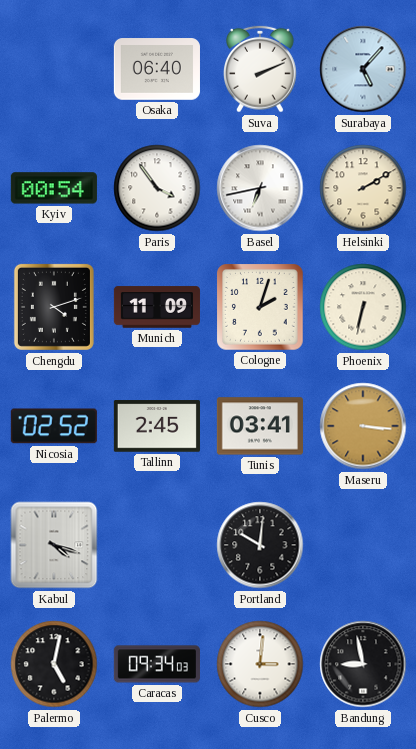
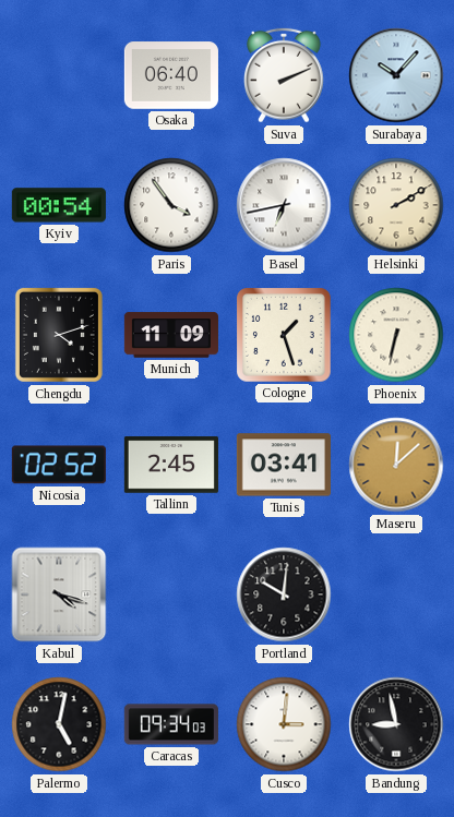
Surabaya: 5:07 -> 10:07 (396, 75)
Cologne: 2:03 -> 1:27 (284, 335)
Maseru: 3:16 -> 12:08 (396, 465)
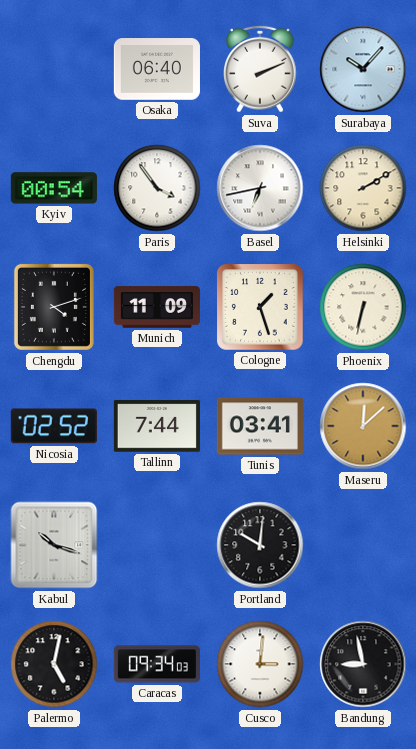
Tallinn: 2:45 -> 7:44 (157, 426)
Kabul: 4:18 -> 10:18 (54, 545)
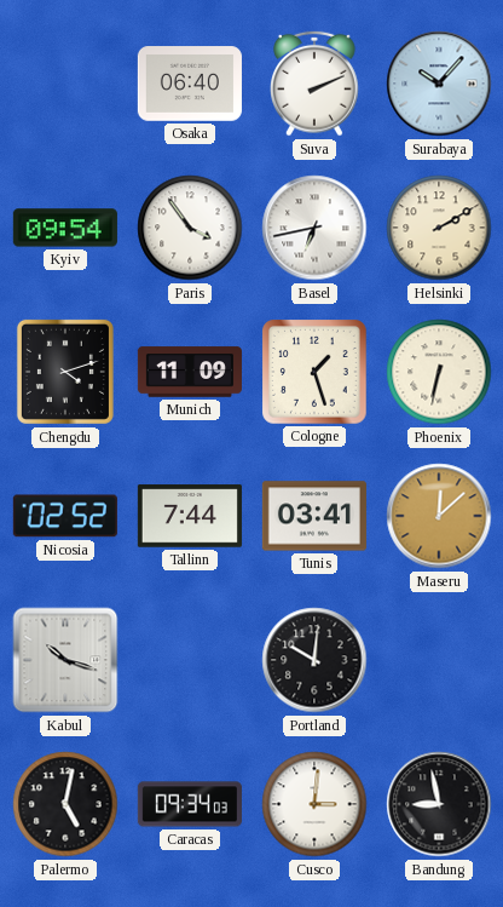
Kyiv: 00:54 -> 09:54 (65, 228)
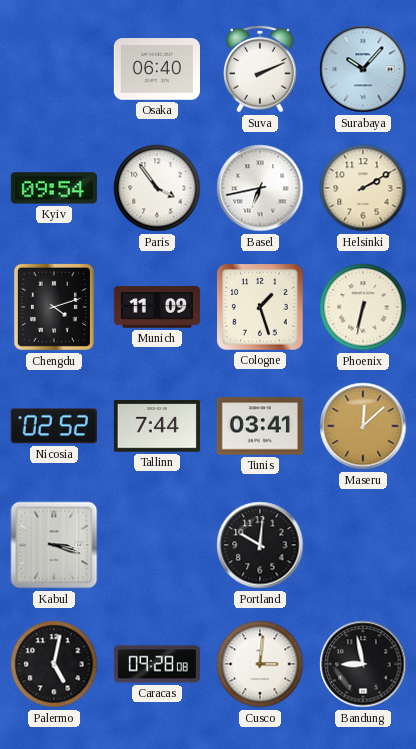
Kabul: 10:18 -> 3:18 (54, 545)
Caracas: 09:34 -> 09:28 (157, 664)
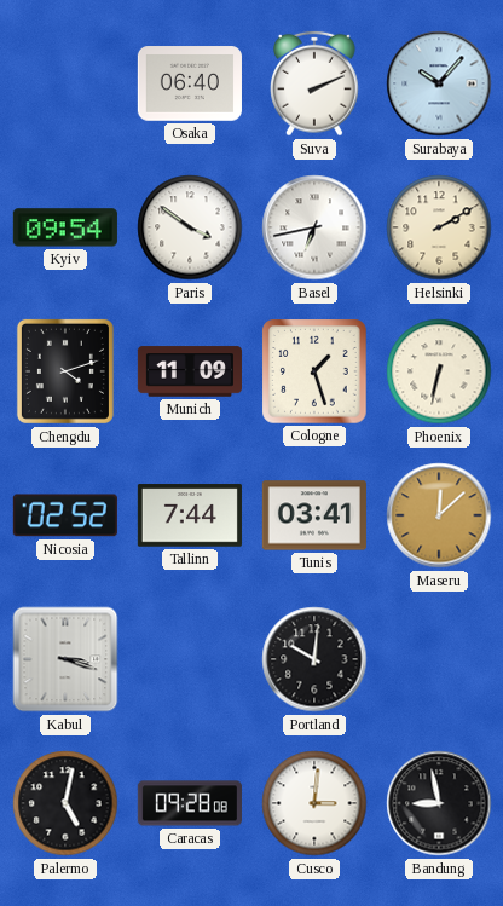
Paris: 3:54 -> 3:51 (190, 227)
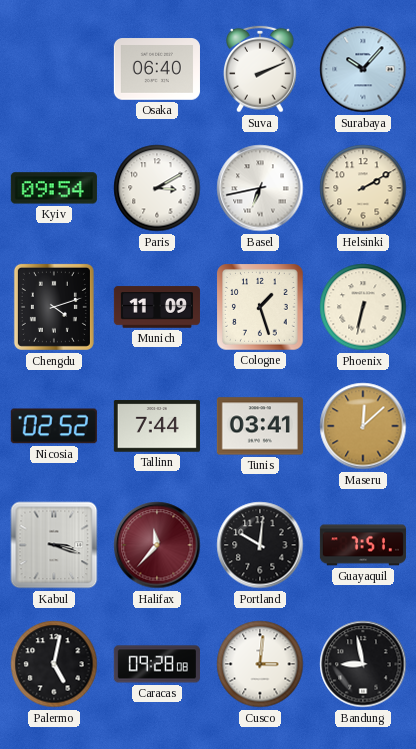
Paris: 3:51 -> 3:10 (157, 188)
Halifax: none -> 11:37 (157, 545)
Guayaquil: none -> 7:51 (363, 545)
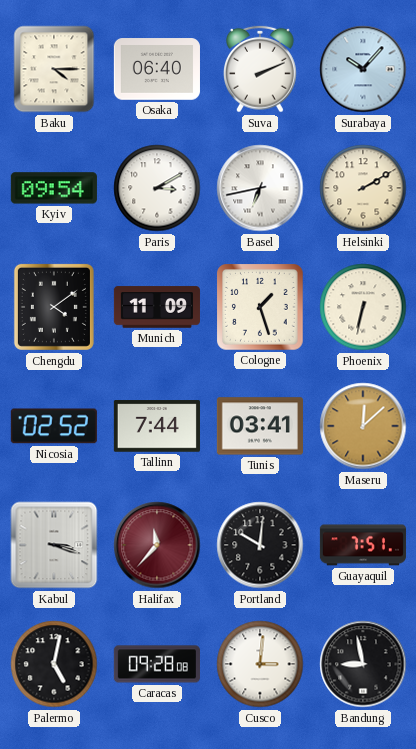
Baku: none -> 4:15 (54, 69)
Chengdu: 4:12 -> 4:09 (54, 307)
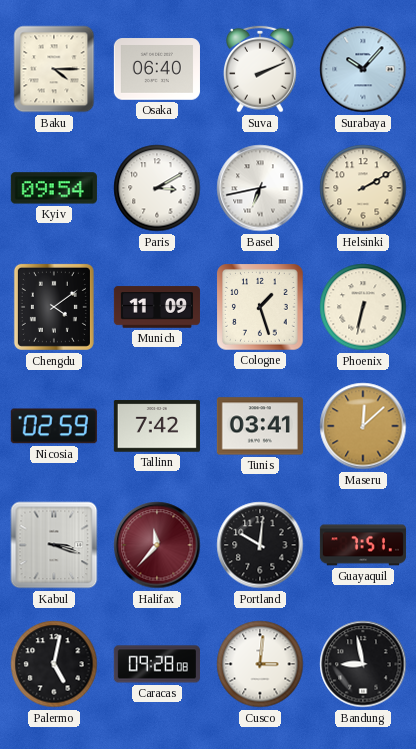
Nicosia: 02:52 -> 02:59 (54, 426)
Tallinn: 7:44 -> 7:42 (157, 426)
